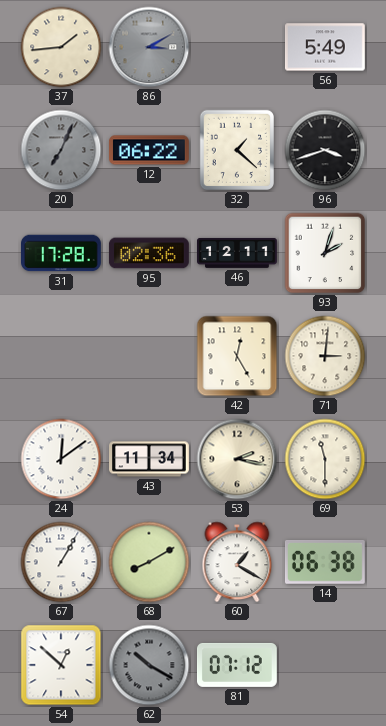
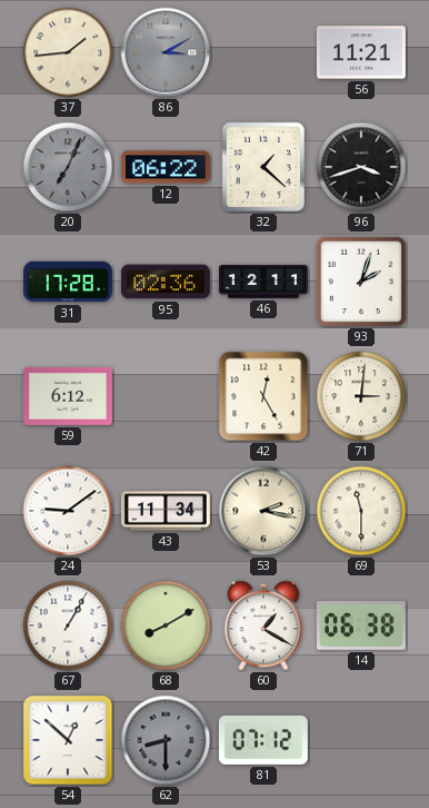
56: 5:49 -> 11:21 (362, 52)
59: none -> 6:12 (69, 396)
24: 12:09 -> 9:09 (68, 511)
62: 10:20 -> 8:30 (166, 740)
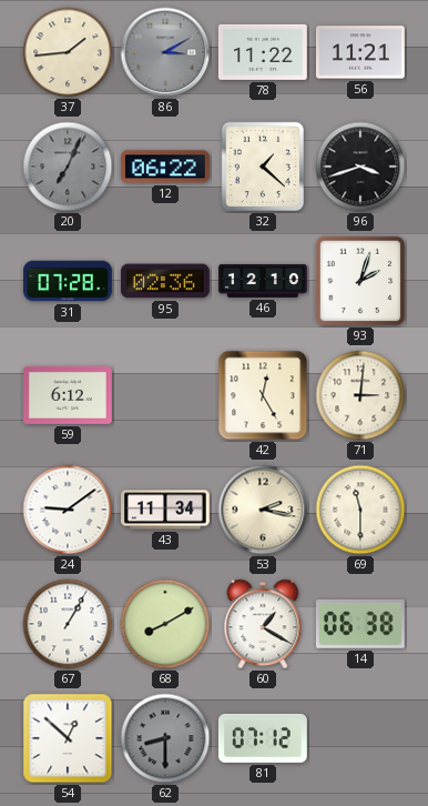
78: none -> 11:22 (263, 52)
31: 17:28 -> 07:28 (69, 281)
46: 12:11 -> 12:10 (264, 281)
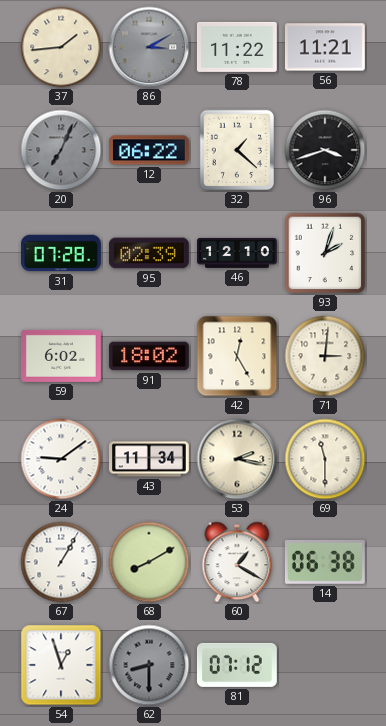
95: 02:36 -> 02:39 (149, 253)
59: 6:12 -> 6:02 (62, 356)
91: none -> 18:02 (149, 356)
54: 12:52 -> 12:57 (61, 665)
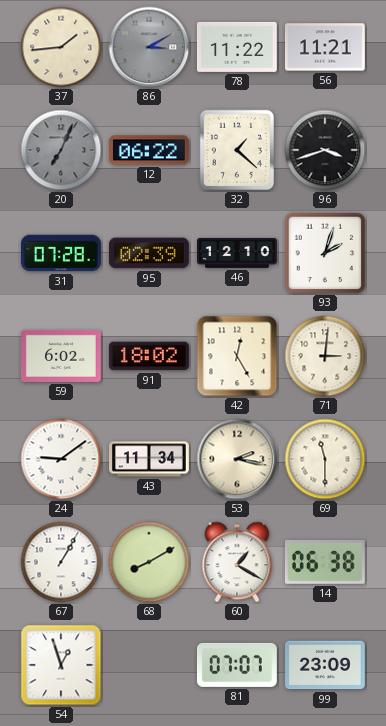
62: 8:30 -> none (149, 665)
81: 07:12 -> 07:07 (238, 665)
99: none -> 23:09 (326, 665)
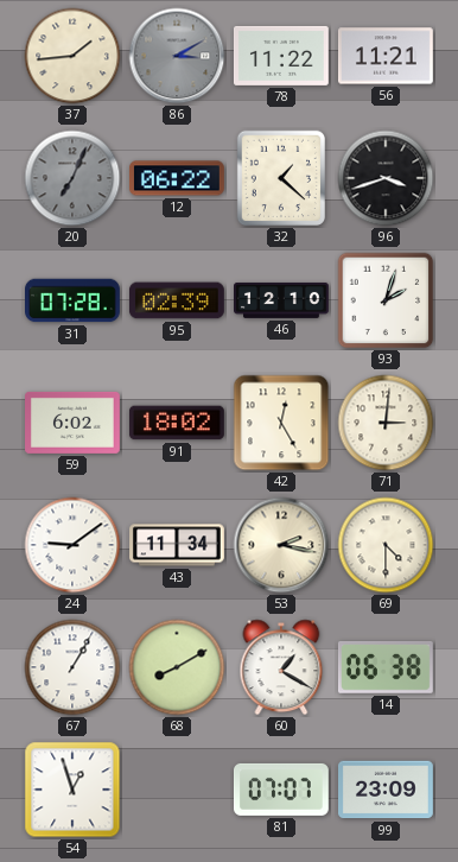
69: 11:30 -> 4:30 (386, 545)
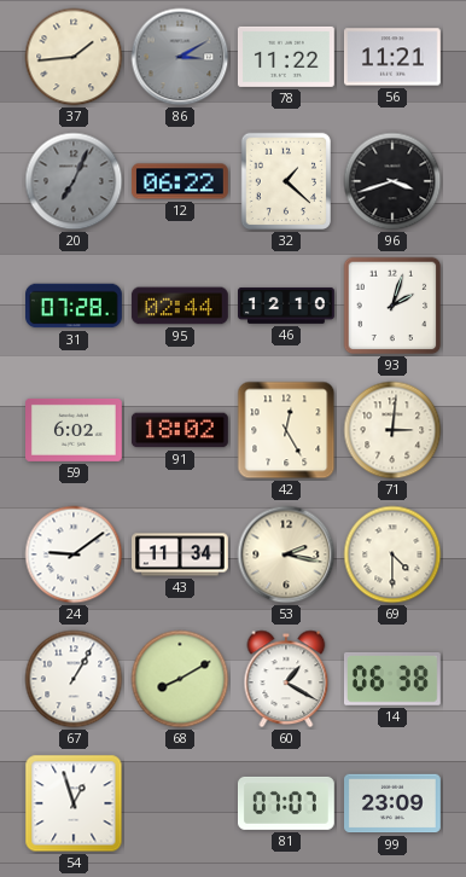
95: 02:39 -> 02:44 (180, 306)
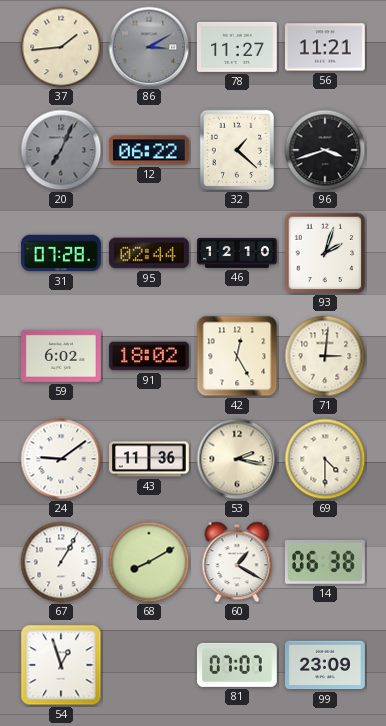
78: 11:22 -> 11:27 (237, 47)
43: 11:34 -> 11:36 (150, 459)
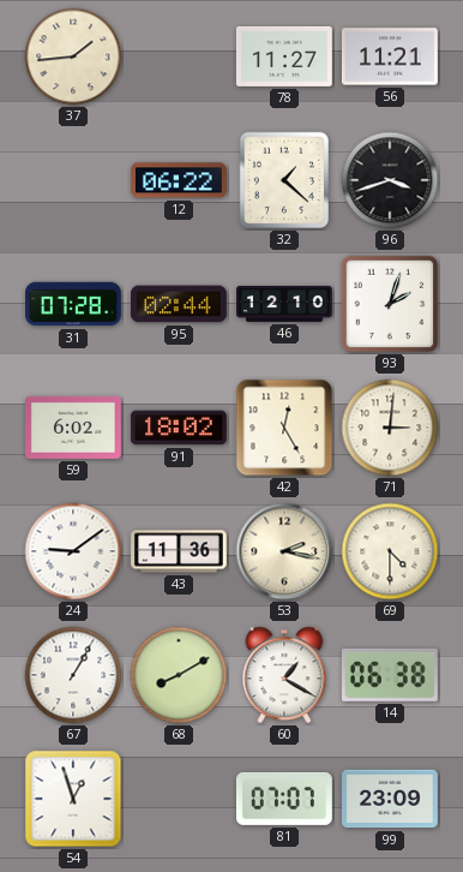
86: 3:10 -> none (149, 47)
20: 7:04 -> none (61, 150)
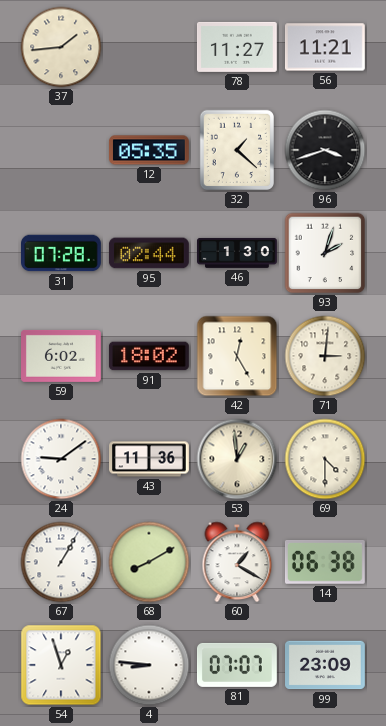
12: 06:22 -> 05:35 (149, 150)
46: 12:10 -> 1:30 (238, 253)
53: 2:17 -> 12:59 (237, 459)
4: none -> 8:46 (149, 665)
